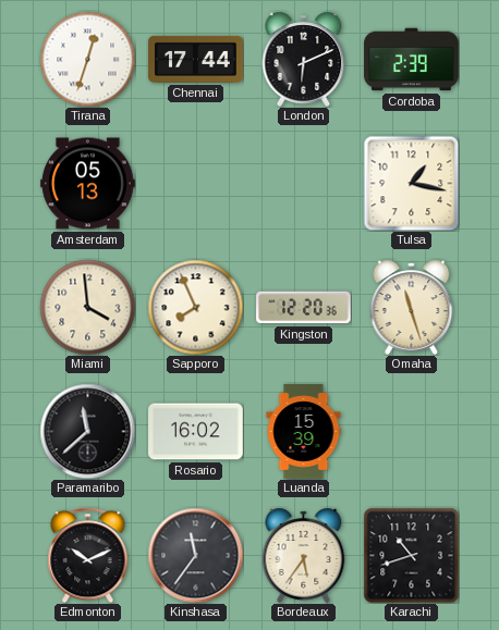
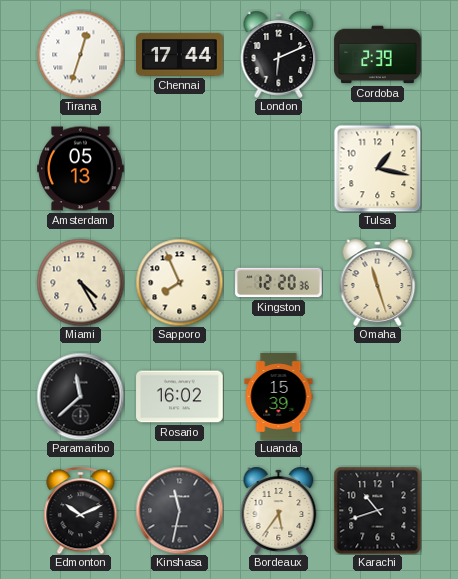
Miami: 3:59 -> 4:25 (80, 282)
Kinshasa: 11:36 -> 11:32 (179, 510)
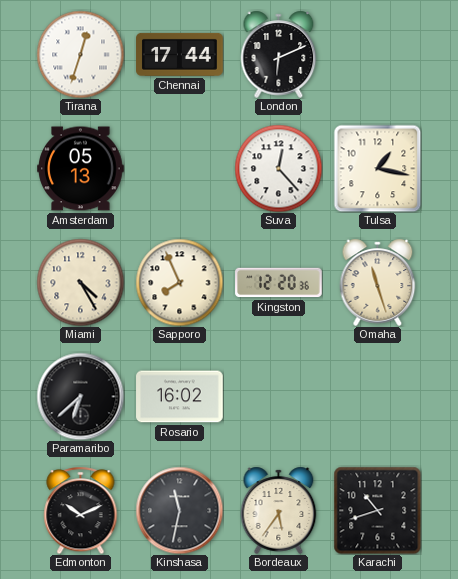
Cordoba: 2:39 -> none (378, 55)
Suva: none -> 12:23 (278, 168)
Paramaribo: 11:38 -> 6:38 (80, 396)
Luanda: 15:39 -> none (279, 397)
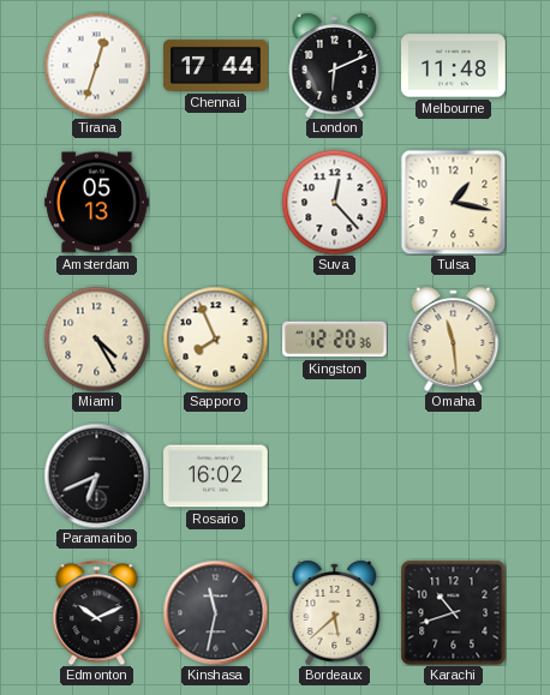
Melbourne: none -> 11:48 (454, 66)
Omaha: 11:27 -> 11:29 (454, 338)
Paramaribo: 6:38 -> 6:41 (96, 475)
Bordeaux: 5:36 -> 5:38 (335, 612)
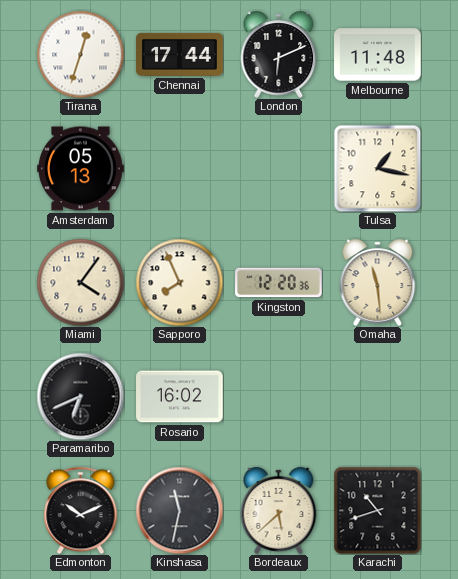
Suva: 12:23 -> none (334, 202)
Miami: 4:25 -> 4:06 (80, 282)
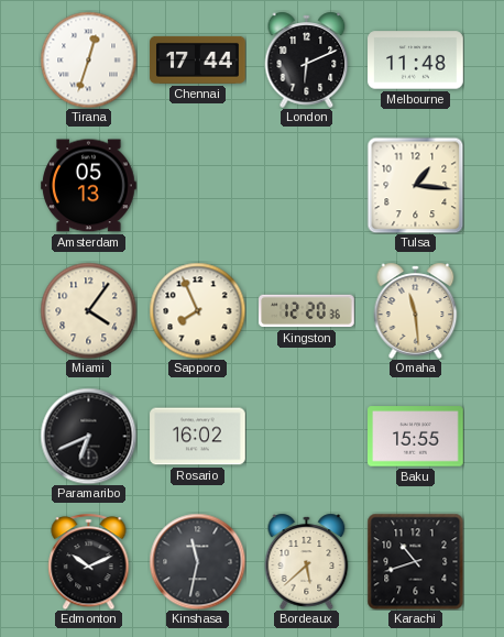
Tulsa: 1:17 -> 1:16 (415, 185)
Baku: none -> 15:55 (416, 437)
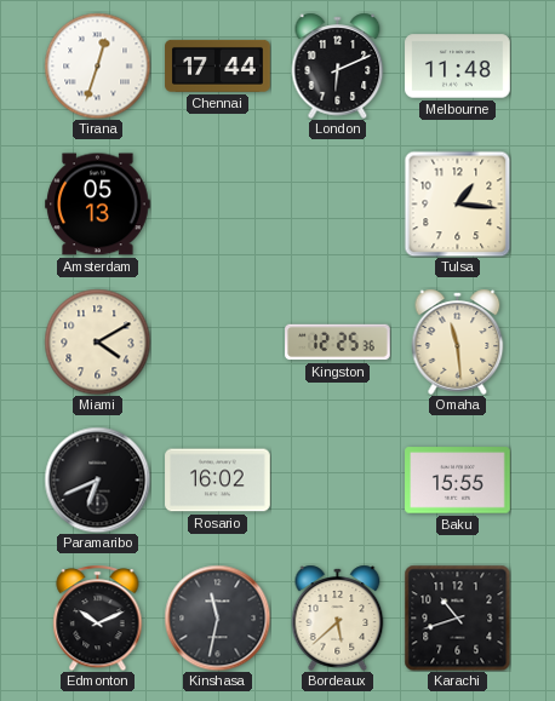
Miami: 4:06 -> 4:10 (97, 341)
Sapporo: 7:56 -> none (197, 310)
Kingston: 12:20 -> 12:25 (338, 343)
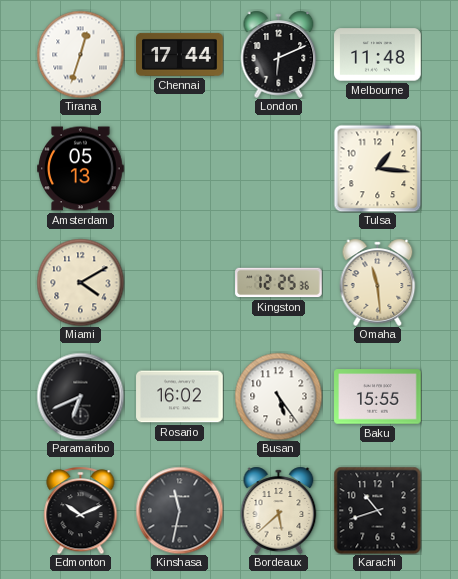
Busan: none -> 5:24 (278, 396)
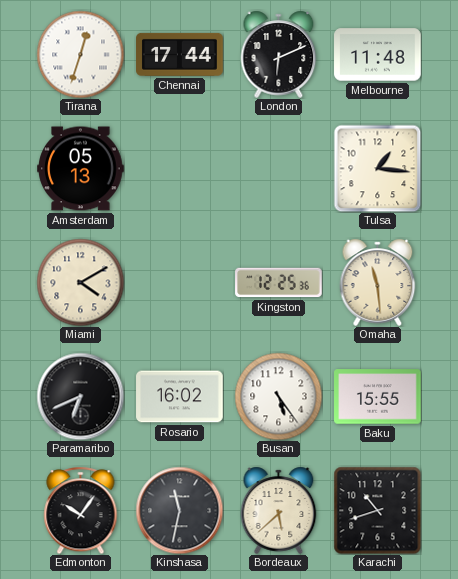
Edmonton: 10:11 -> 10:06 (81, 510)
